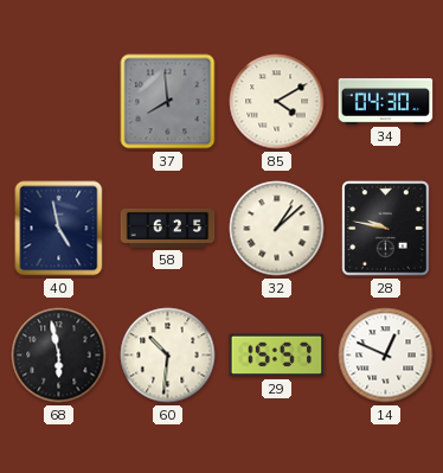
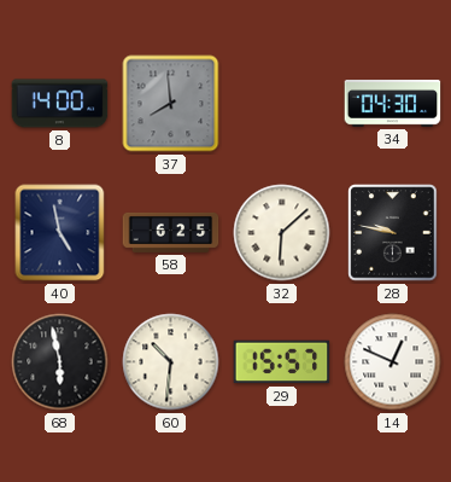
8: none -> 14:00 (60, 104)
85: 4:10 -> none (277, 102)
32: 1:08 -> 6:08 (282, 233)
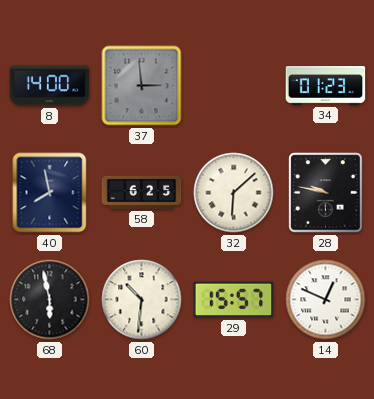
37: 7:59 -> 2:59 (142, 86)
34: 04:30 -> 01:23 (326, 86)
40: 4:58 -> 7:58 (50, 193)
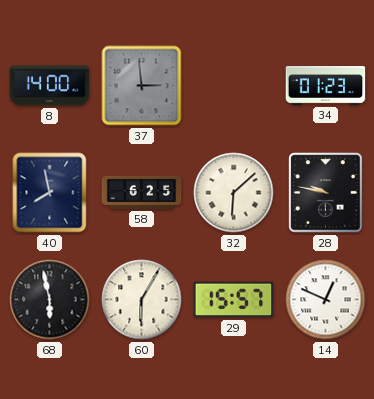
60: 10:31 -> 6:05 (142, 300)
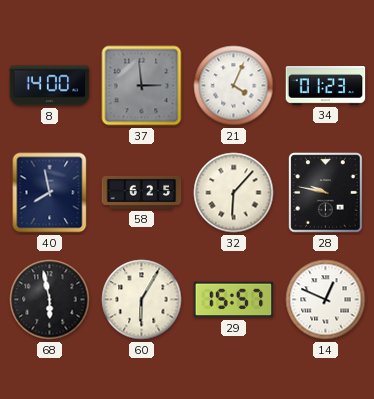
21: none -> 4:04 (234, 86)
32: 6:08 -> 6:07 (234, 193)
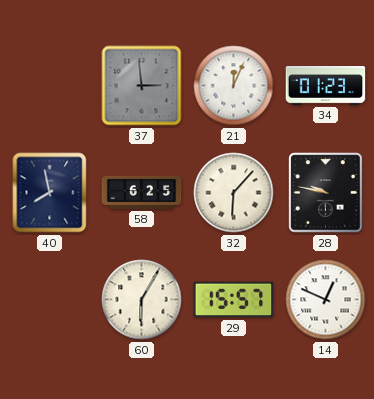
8: 14:00 -> none (50, 86)
21: 4:04 -> 12:04 (234, 86)
68: 5:58 -> none (50, 300)
